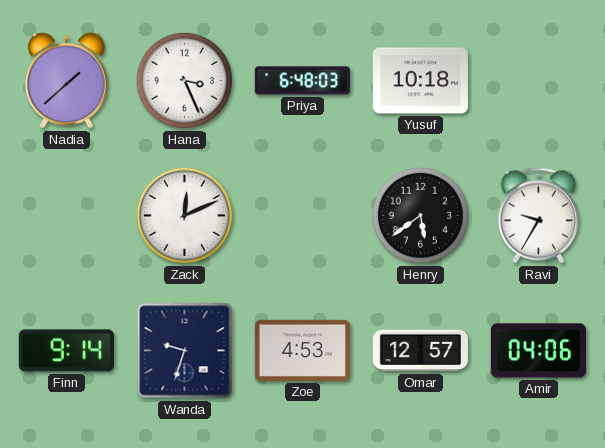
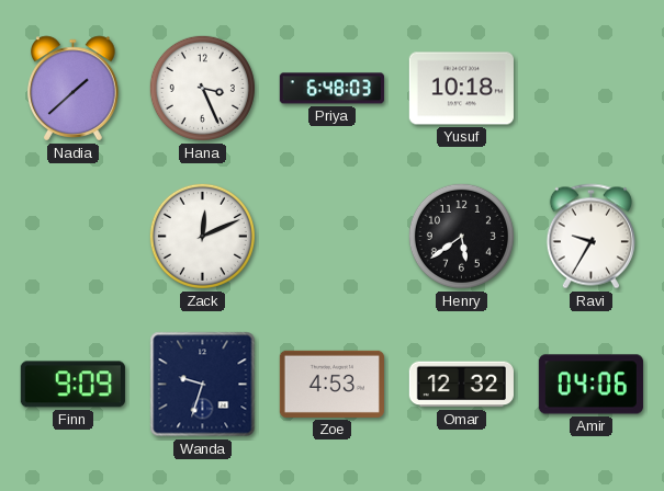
Finn: 9:14 -> 9:09 (72, 385)
Omar: 12:57 -> 12:32 (461, 385)
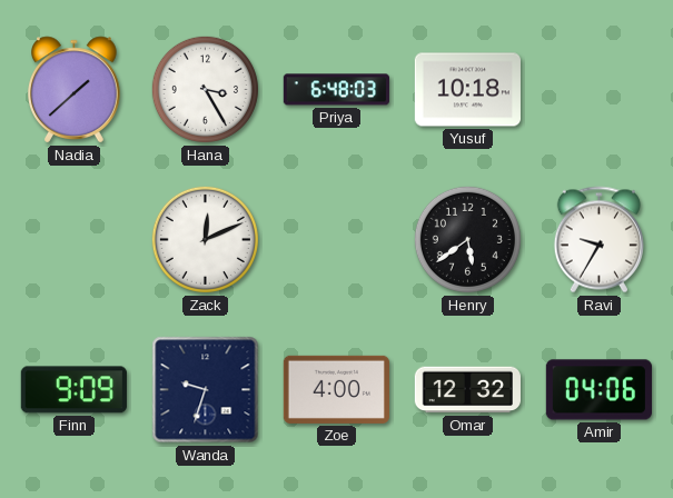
Hana: 3:26 -> 3:25 (205, 89)
Zoe: 4:53 -> 4:00 (336, 389)
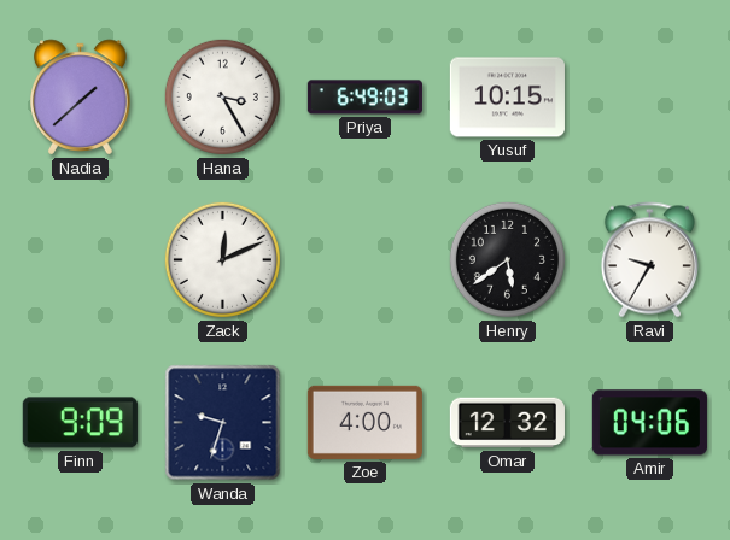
Priya: 6:48 -> 6:49 (364, 98)
Yusuf: 10:18 -> 10:15 (507, 98)
